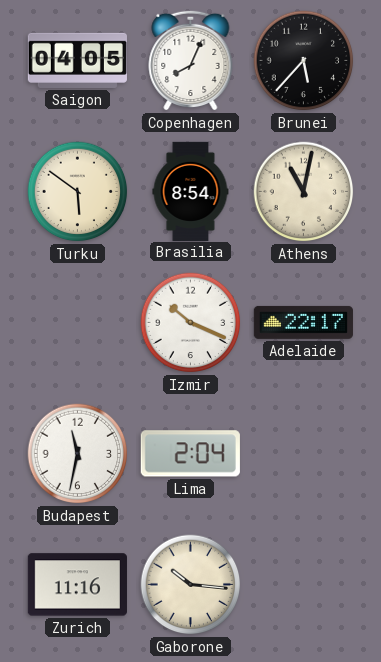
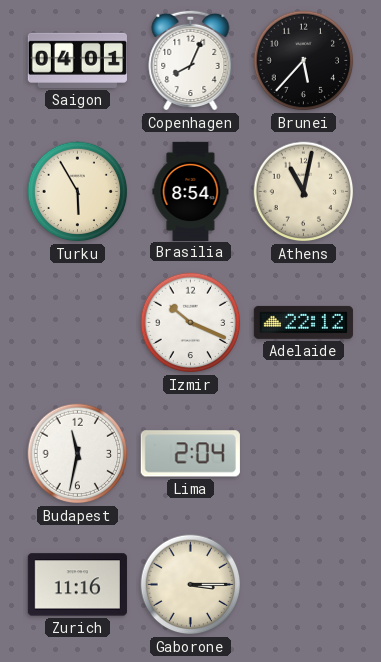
Saigon: 04:05 -> 04:01 (77, 60)
Turku: 5:51 -> 5:55 (78, 192)
Adelaide: 22:17 -> 22:12 (303, 322)
Gaborone: 10:16 -> 3:15 (191, 585)
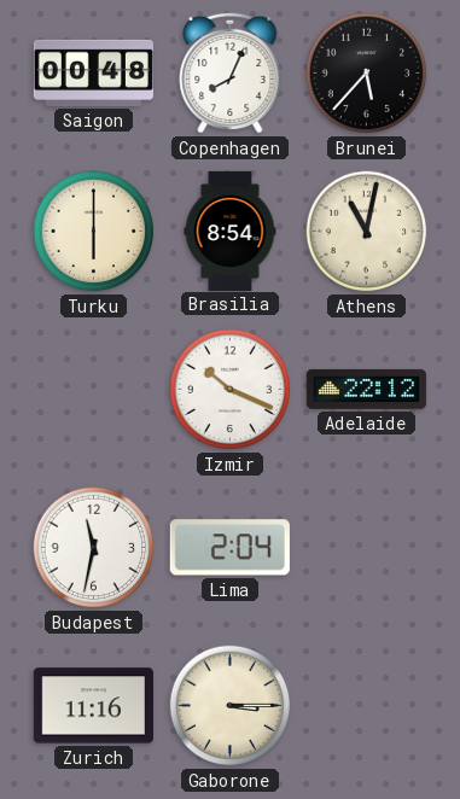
Saigon: 04:01 -> 00:48 (93, 72)
Turku: 5:55 -> 6:00 (94, 232)
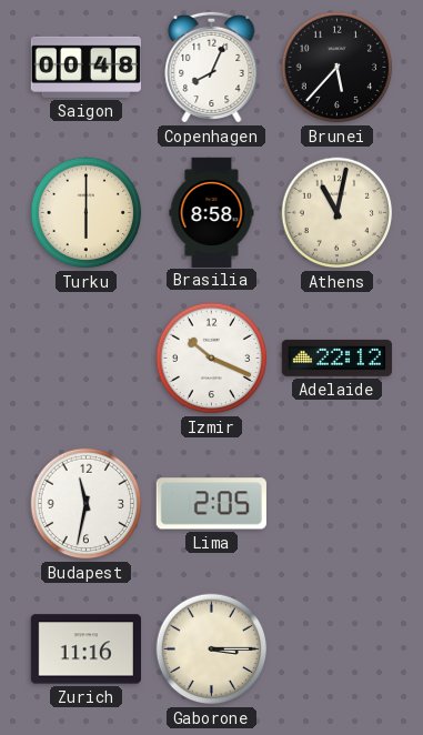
Brasilia: 8:54 -> 8:58 (212, 212)
Lima: 2:04 -> 2:05 (211, 504)
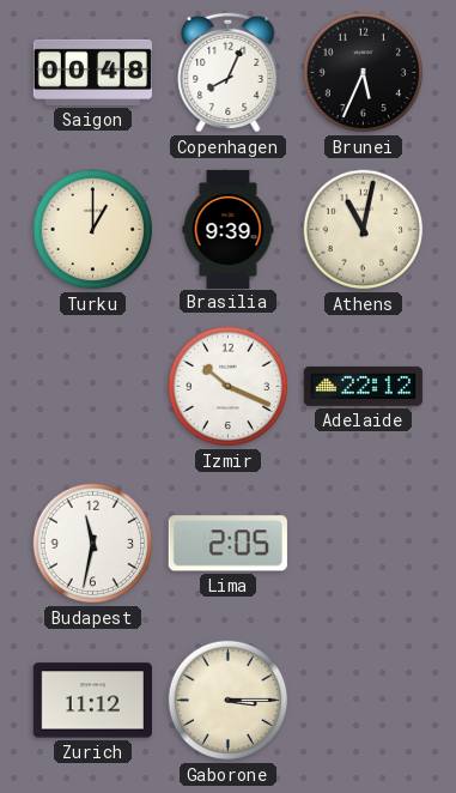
Brunei: 5:37 -> 5:34 (364, 73)
Turku: 6:00 -> 1:00 (93, 230)
Brasilia: 8:58 -> 9:39 (229, 229)
Zurich: 11:16 -> 11:12 (92, 701)
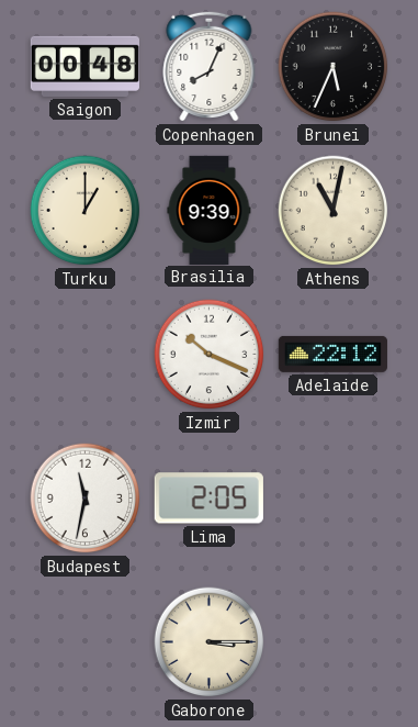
Zurich: 11:12 -> none (92, 701)
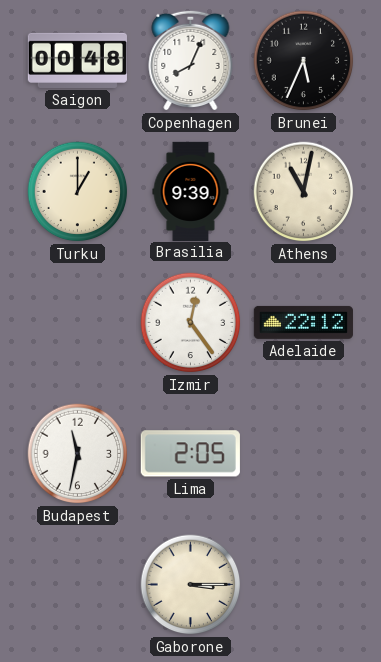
Izmir: 10:19 -> 12:24 (191, 323)
